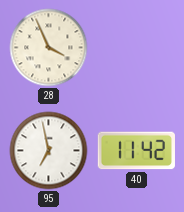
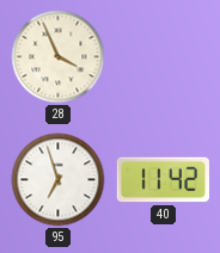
95: 6:58 -> 6:57 (59, 180)
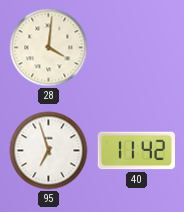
28: 3:56 -> 4:01 (49, 48)
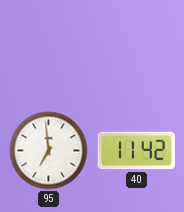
28: 4:01 -> none (49, 48)
95: 6:57 -> 6:59 (49, 151)
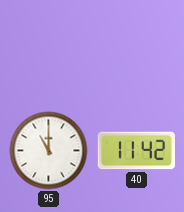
95: 6:59 -> 11:00 (49, 151)
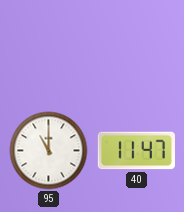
40: 11:42 -> 11:47 (136, 151)
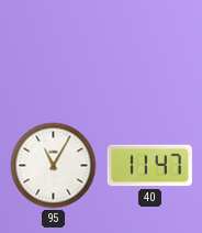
95: 11:00 -> 11:05 (54, 166)
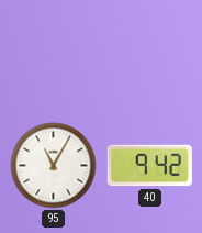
40: 11:47 -> 9:42 (149, 166)
